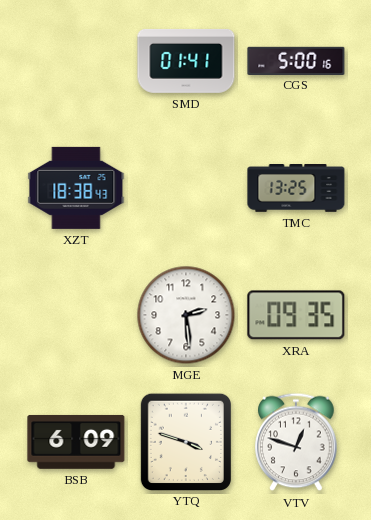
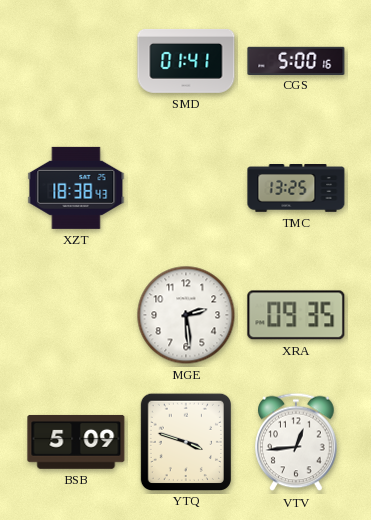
BSB: 6:09 -> 5:09 (76, 442)
VTV: 12:48 -> 12:44 (296, 442)
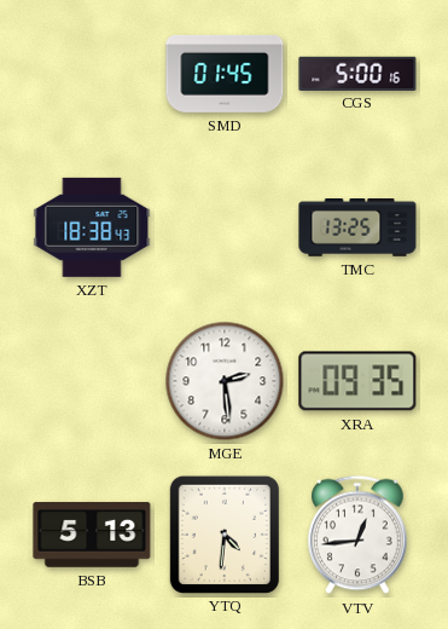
SMD: 01:41 -> 01:45 (225, 74)
BSB: 5:09 -> 5:13 (92, 535)
YTQ: 3:48 -> 4:31 (223, 533)
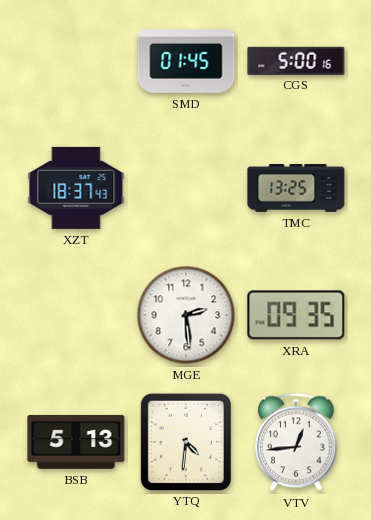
XZT: 18:38 -> 18:37 (76, 188)
